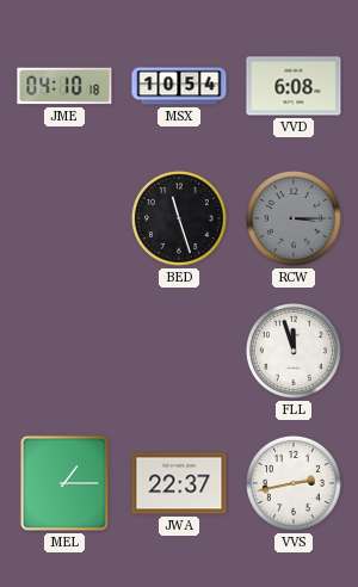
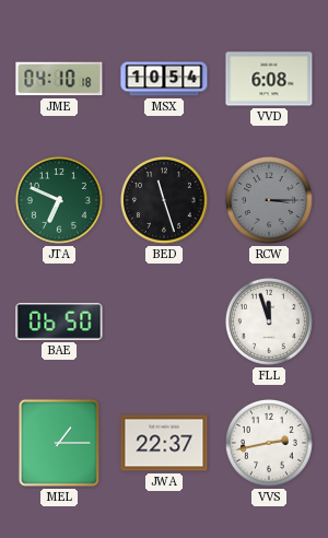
JTA: none -> 6:49 (59, 200)
BAE: none -> 06:50 (59, 321)
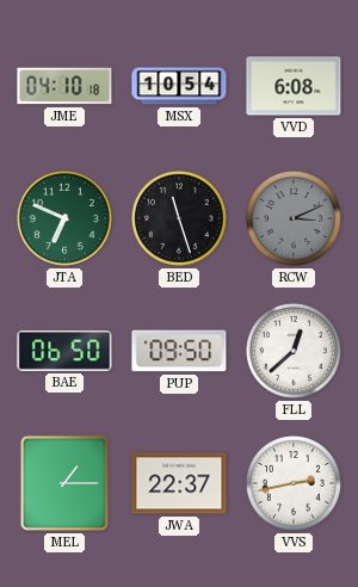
RCW: 3:15 -> 3:11 (294, 218)
PUP: none -> 09:50 (179, 351)
FLL: 11:57 -> 12:38 (294, 351)
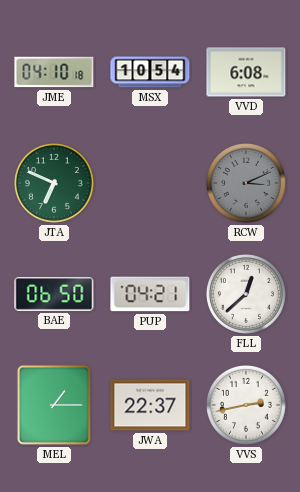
BED: 11:27 -> none (179, 218)
PUP: 09:50 -> 04:21 (150, 294)
